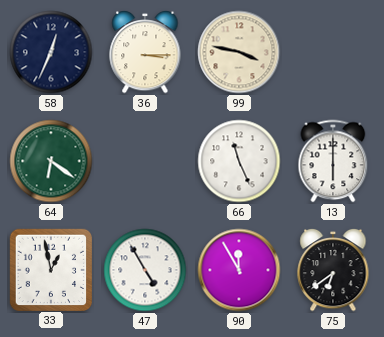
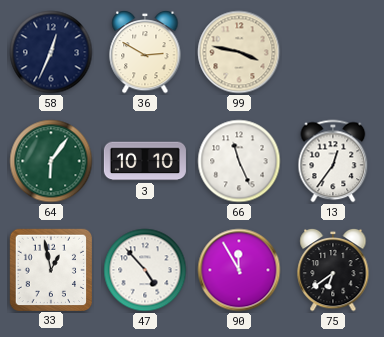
36: 3:15 -> 2:50 (145, 52)
64: 6:21 -> 6:06 (51, 161)
3: none -> 10:10 (145, 161)
13: 6:00 -> 12:36 (333, 161)
47: 4:55 -> 4:53 (145, 270)
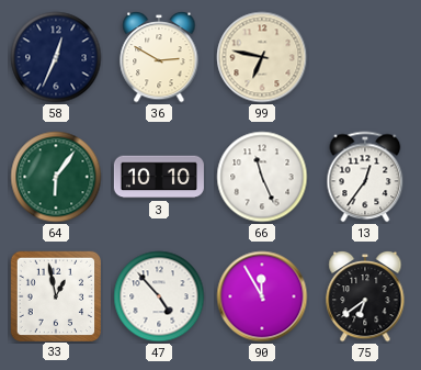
99: 3:47 -> 6:47 (262, 57)
